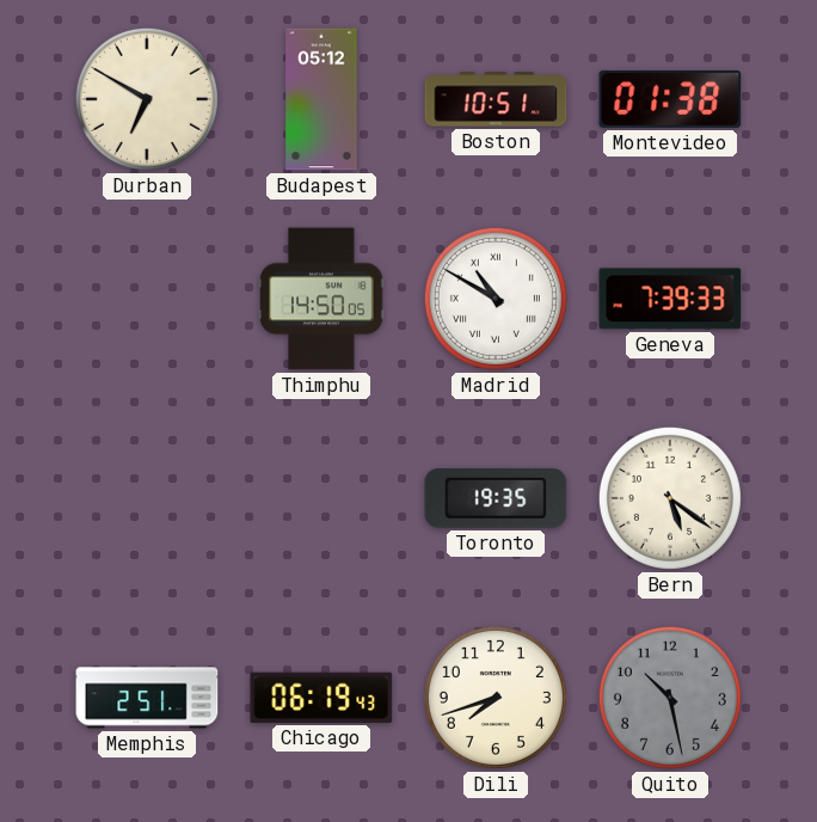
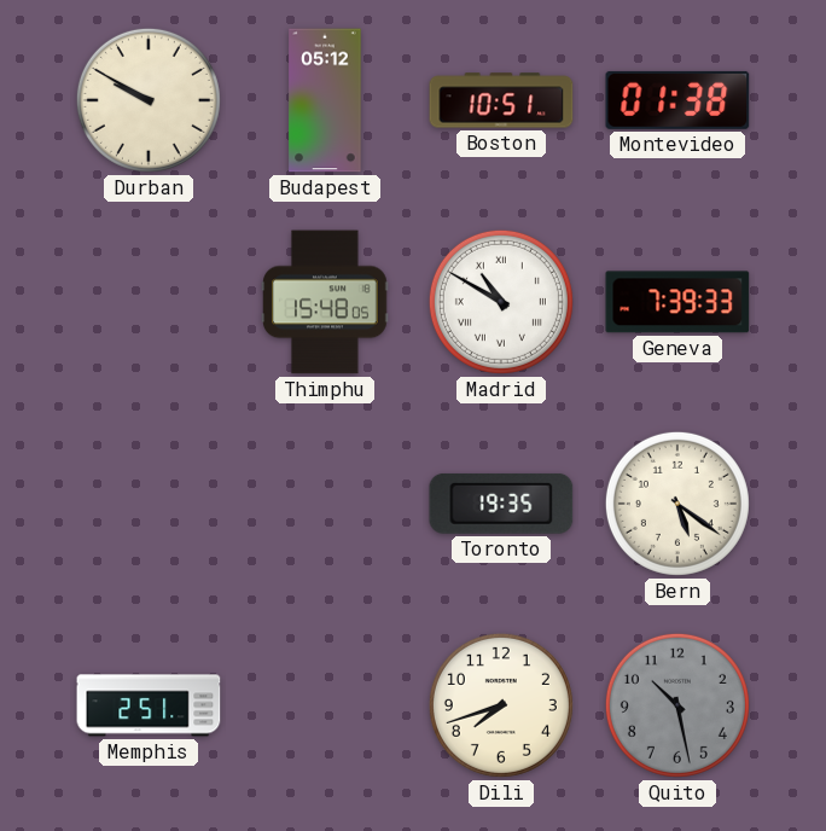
Durban: 6:50 -> 9:50 (149, 100)
Thimphu: 14:50 -> 15:48 (325, 302)
Chicago: 06:19 -> none (321, 698)
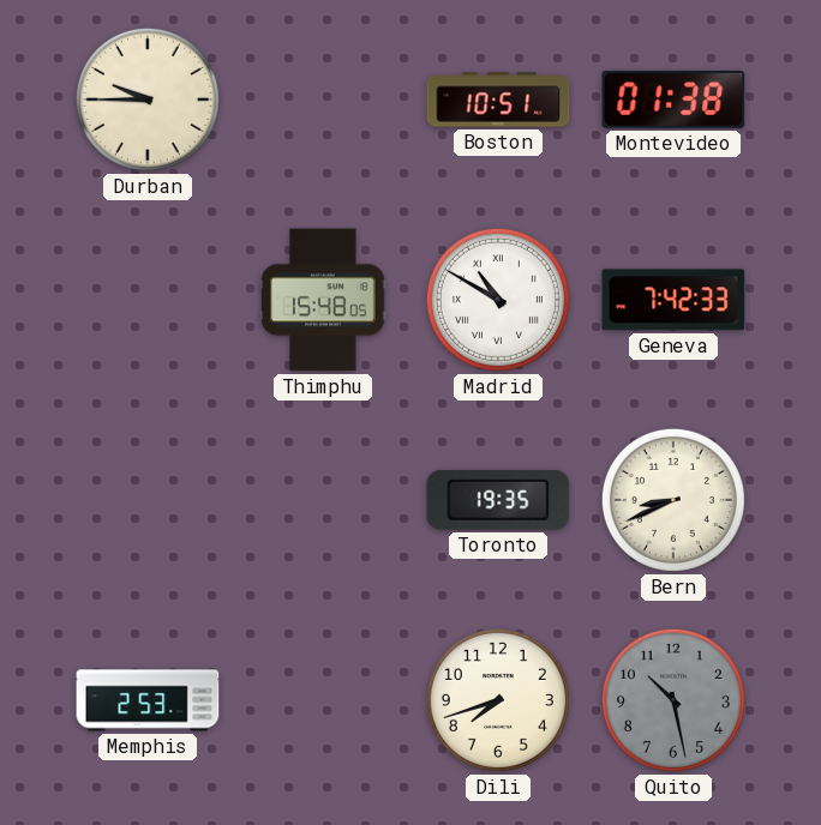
Durban: 9:50 -> 9:45 (148, 100)
Budapest: 05:12 -> none (325, 100)
Geneva: 7:39 -> 7:42 (673, 300)
Bern: 5:21 -> 8:41 (673, 500)
Memphis: 2:51 -> 2:53 (148, 700)
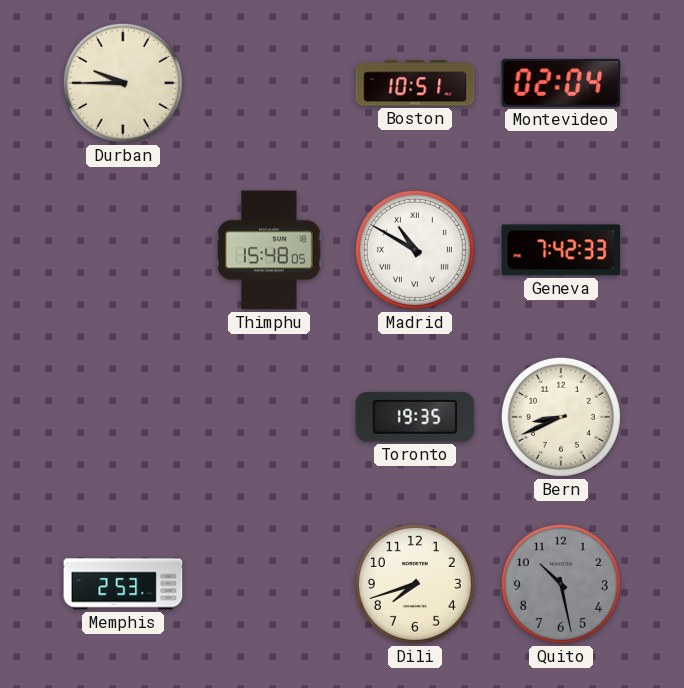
Montevideo: 01:38 -> 02:04 (561, 83)
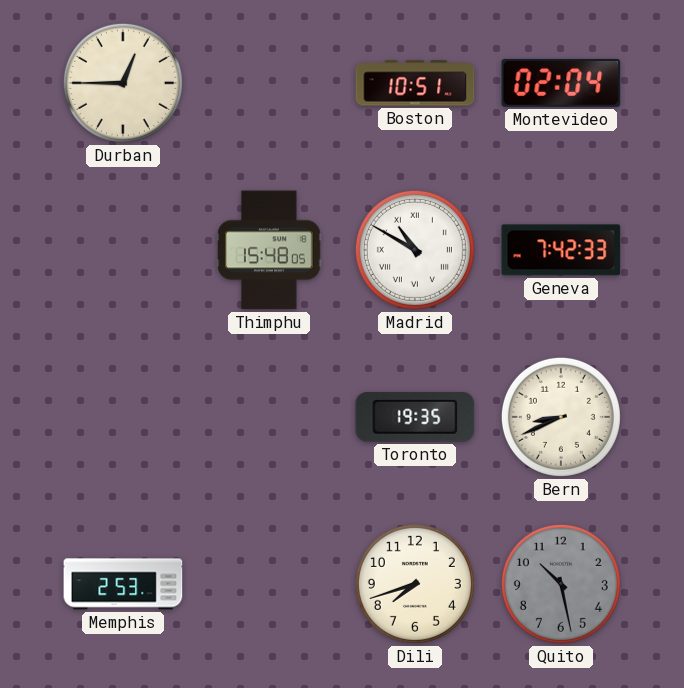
Durban: 9:45 -> 12:45 (123, 83)
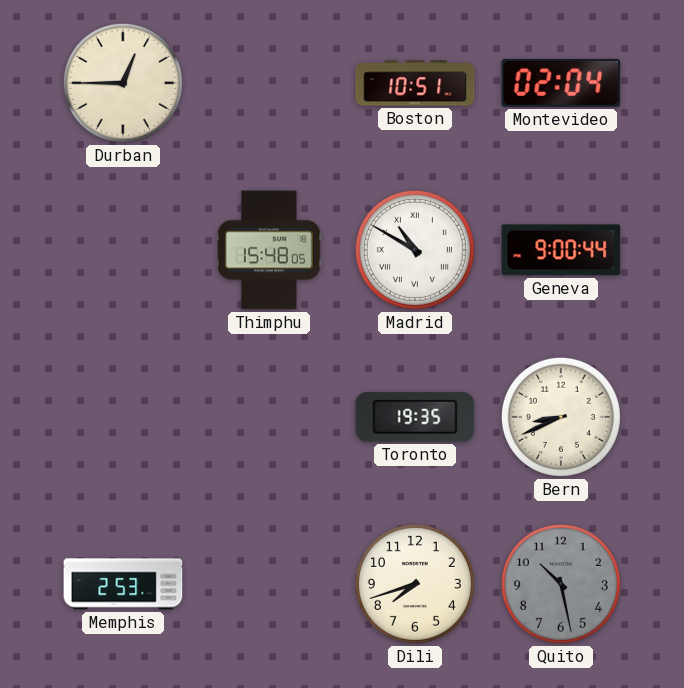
Geneva: 7:42 -> 9:00 (561, 250)
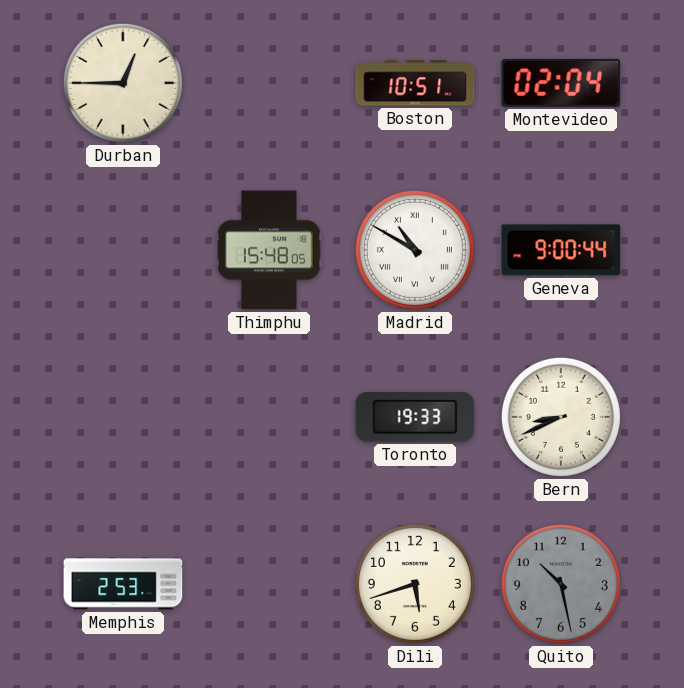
Toronto: 19:35 -> 19:33 (415, 417)
Dili: 7:42 -> 5:42 (415, 584)
